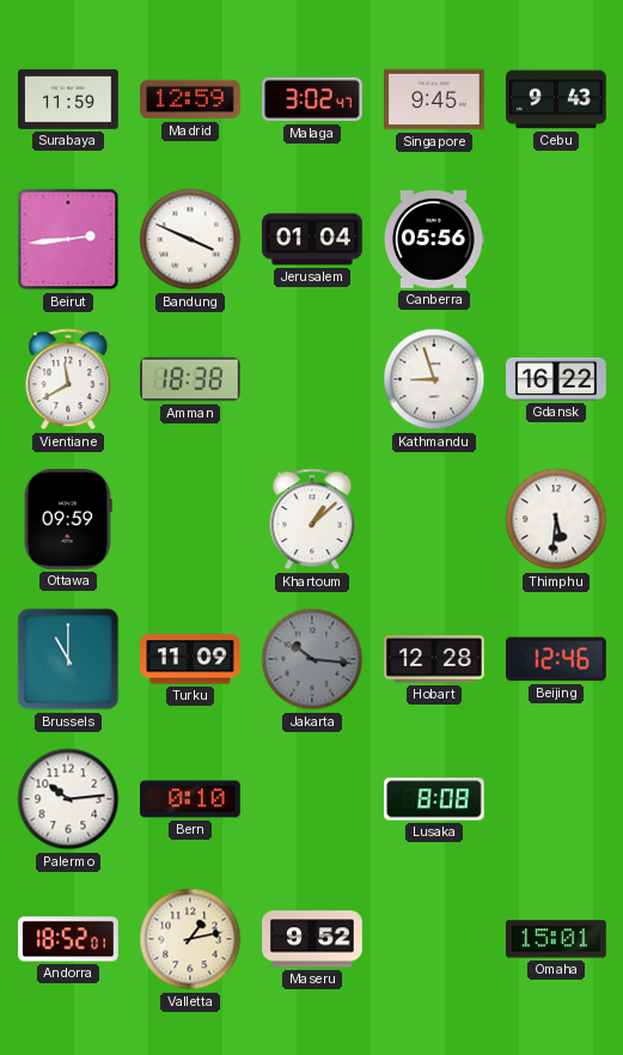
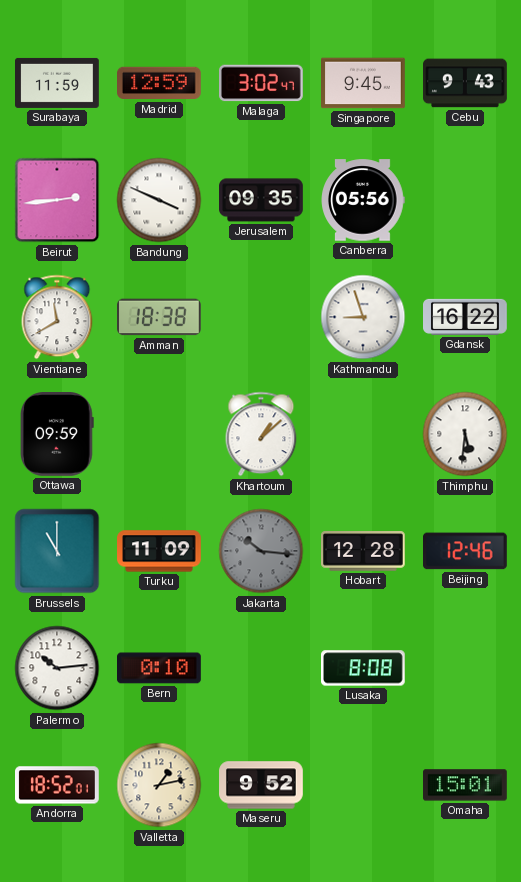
Jerusalem: 01:04 -> 09:35 (262, 200)
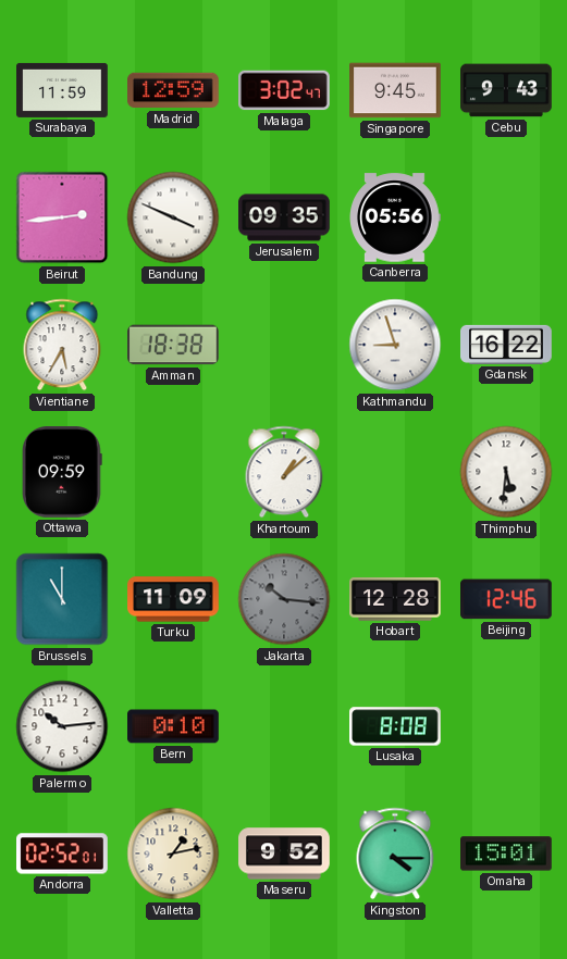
Vientiane: 11:40 -> 5:35 (62, 345)
Andorra: 18:52 -> 02:52 (63, 854)
Kingston: none -> 4:15 (395, 854)
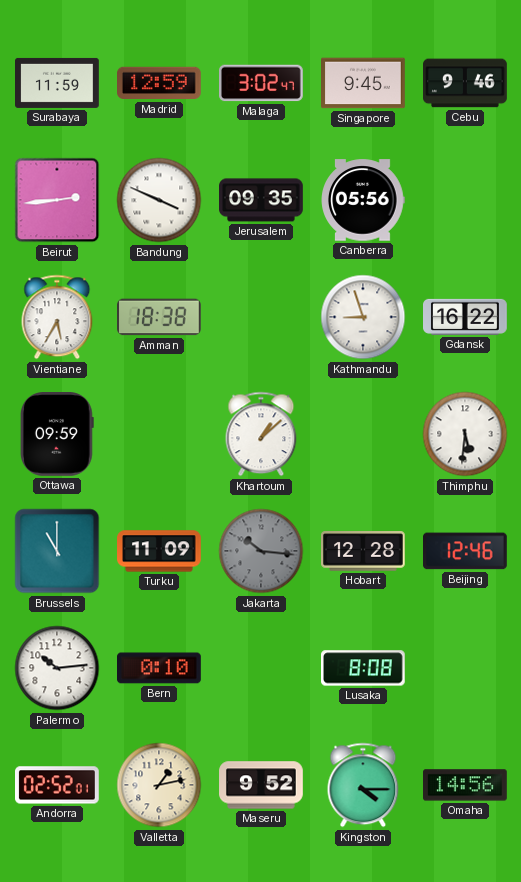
Cebu: 9:43 -> 9:46 (466, 83)
Omaha: 15:01 -> 14:56 (466, 785)
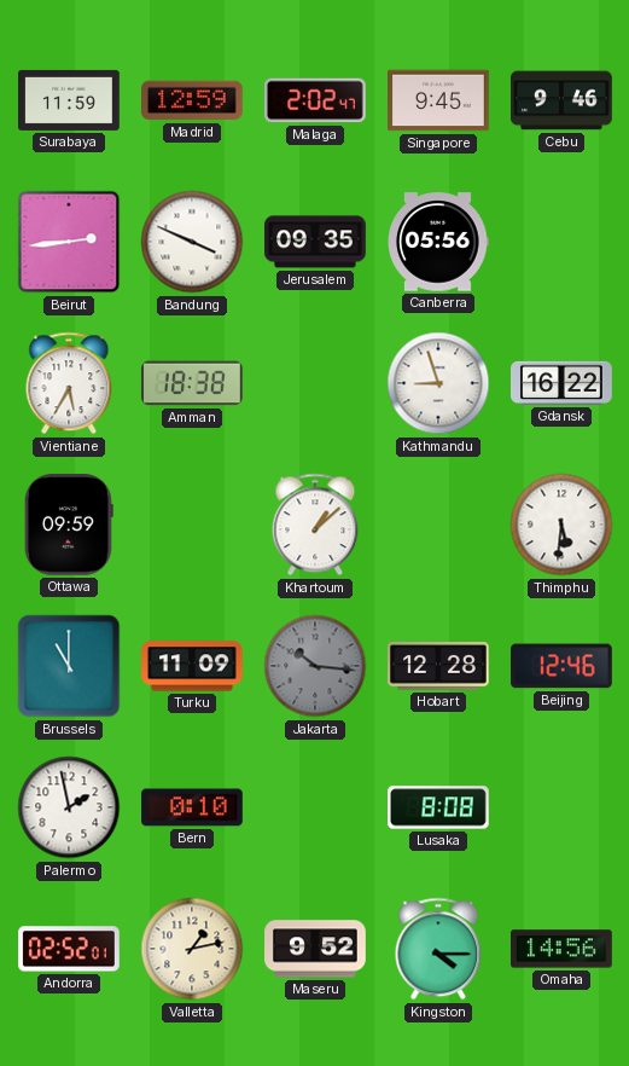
Malaga: 3:02 -> 2:02 (316, 100)
Palermo: 10:14 -> 1:58 (69, 807)
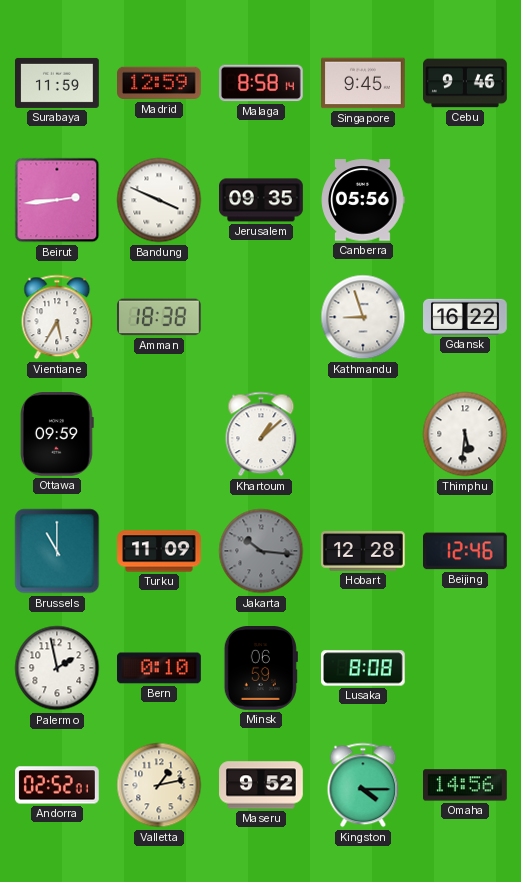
Malaga: 2:02 -> 8:58 (262, 83)
Minsk: none -> 06:59 (261, 669)
